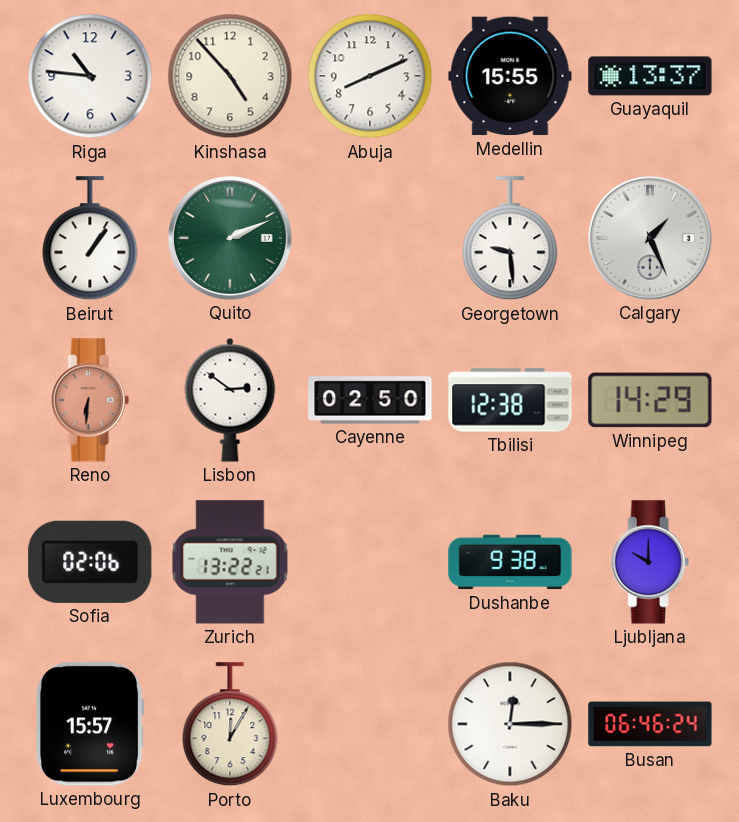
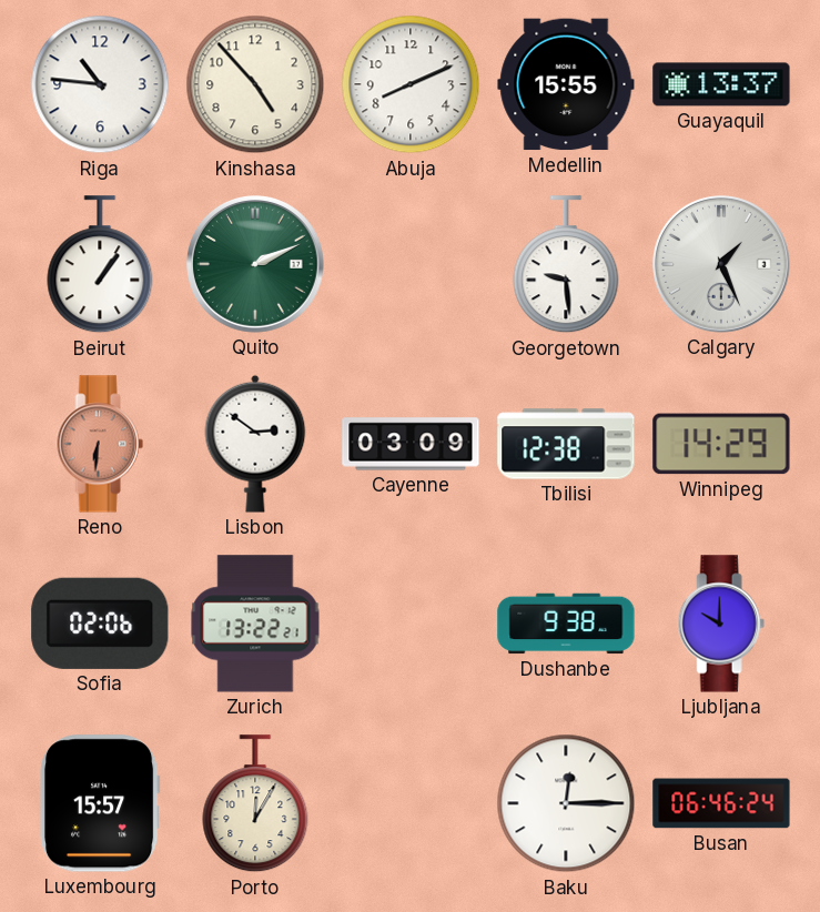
Cayenne: 02:50 -> 03:09 (411, 444)
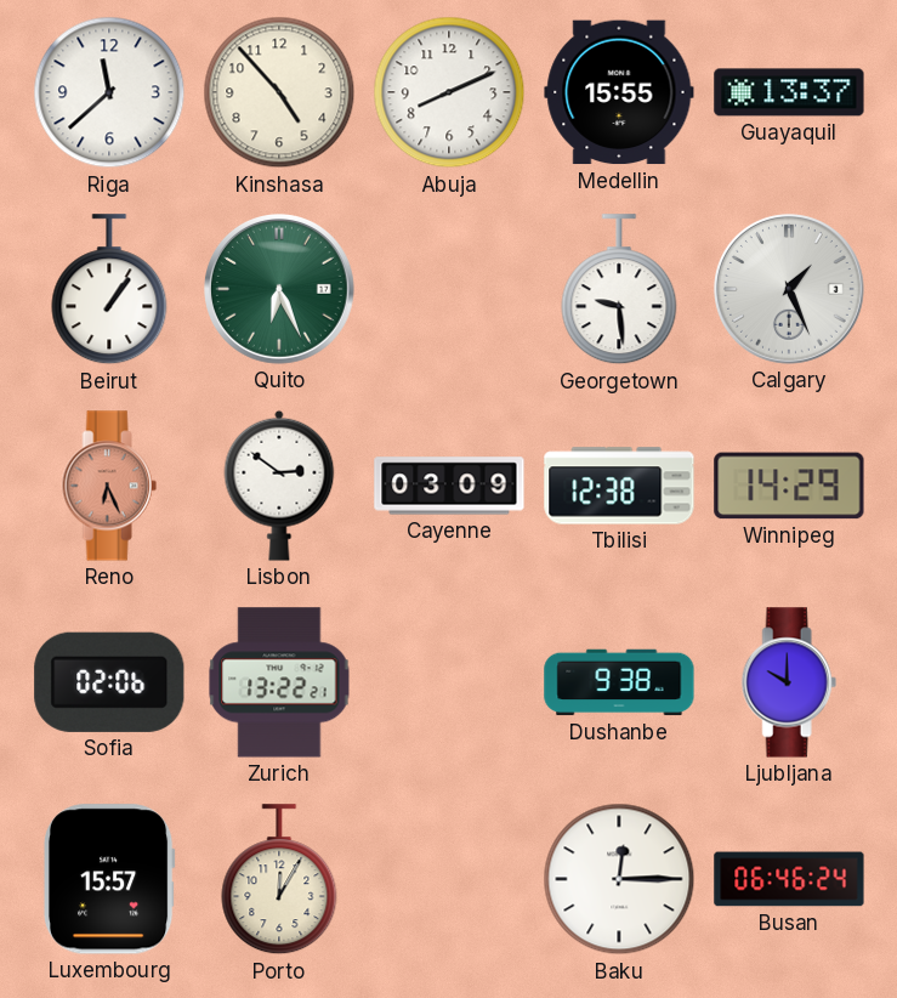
Riga: 10:46 -> 11:38 (109, 92)
Quito: 2:11 -> 6:26 (280, 290)
Reno: 6:31 -> 6:26 (109, 486)
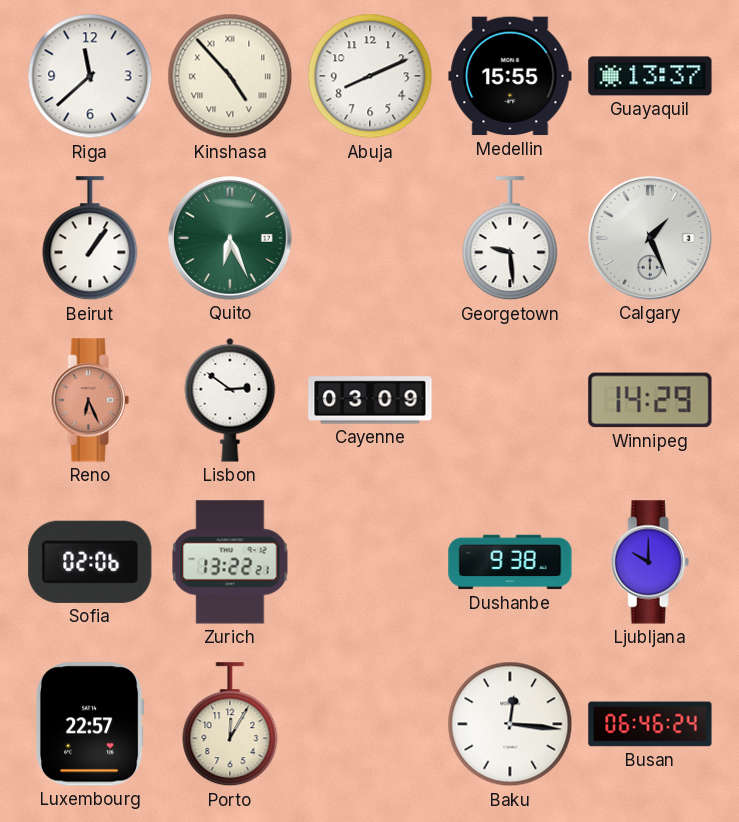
Kinshasa numerals: Arabic -> Roman (230, 76)
Tbilisi: 12:38 -> none (619, 486)
Luxembourg: 15:57 -> 22:57 (90, 724)
Baku: 12:15 -> 12:16 (510, 724)
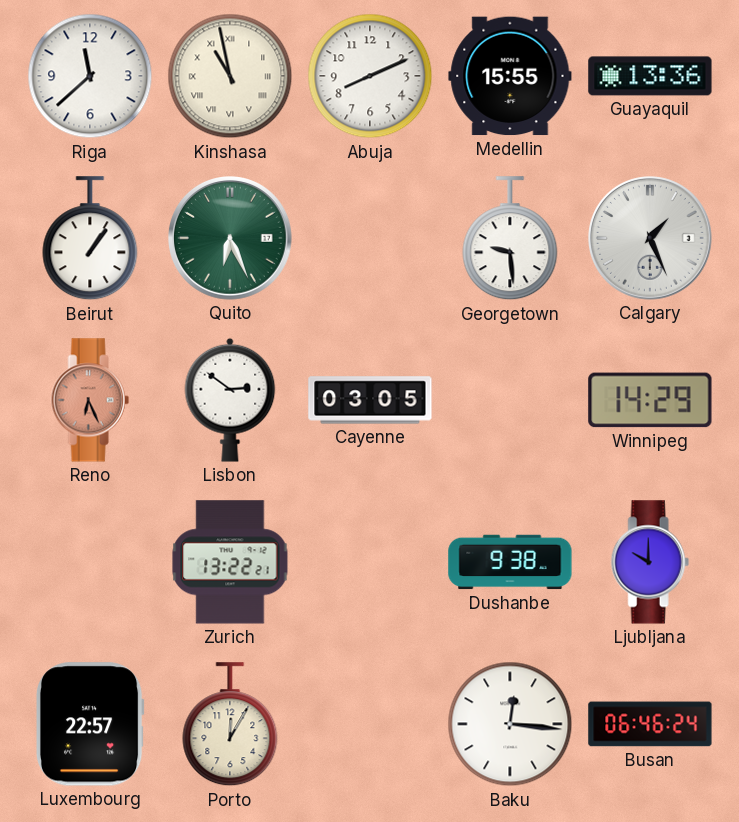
Kinshasa: 4:53 -> 10:58 (230, 76)
Guayaquil: 13:37 -> 13:36 (650, 76)
Cayenne: 03:09 -> 03:05 (370, 400)
Sofia: 02:06 -> none (90, 562)
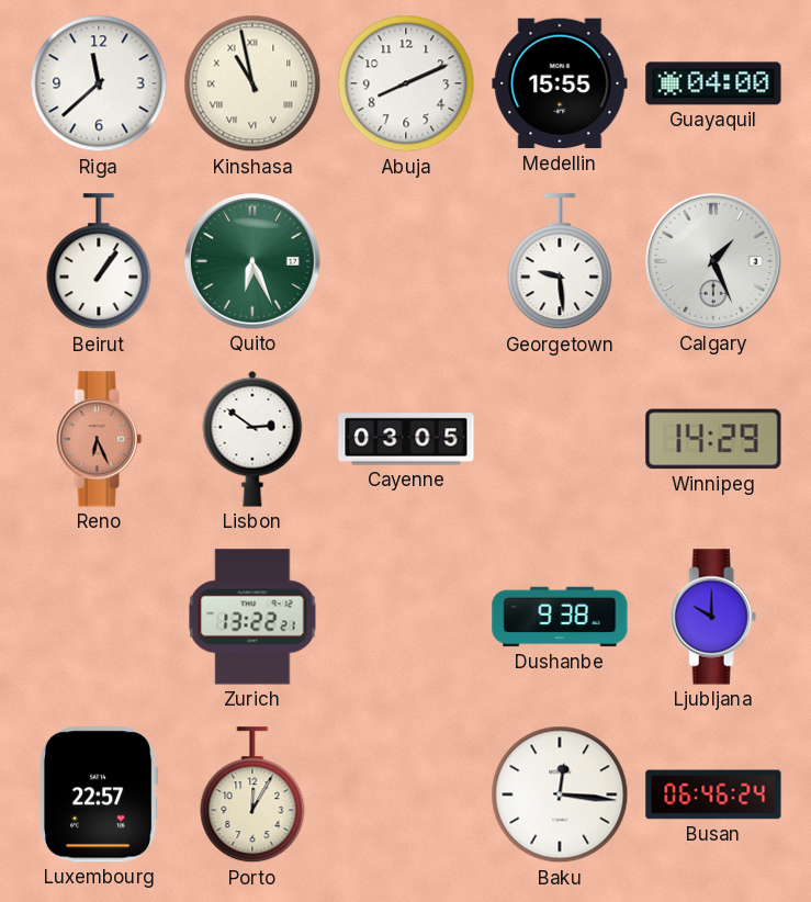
Guayaquil: 13:36 -> 04:00 (713, 83)
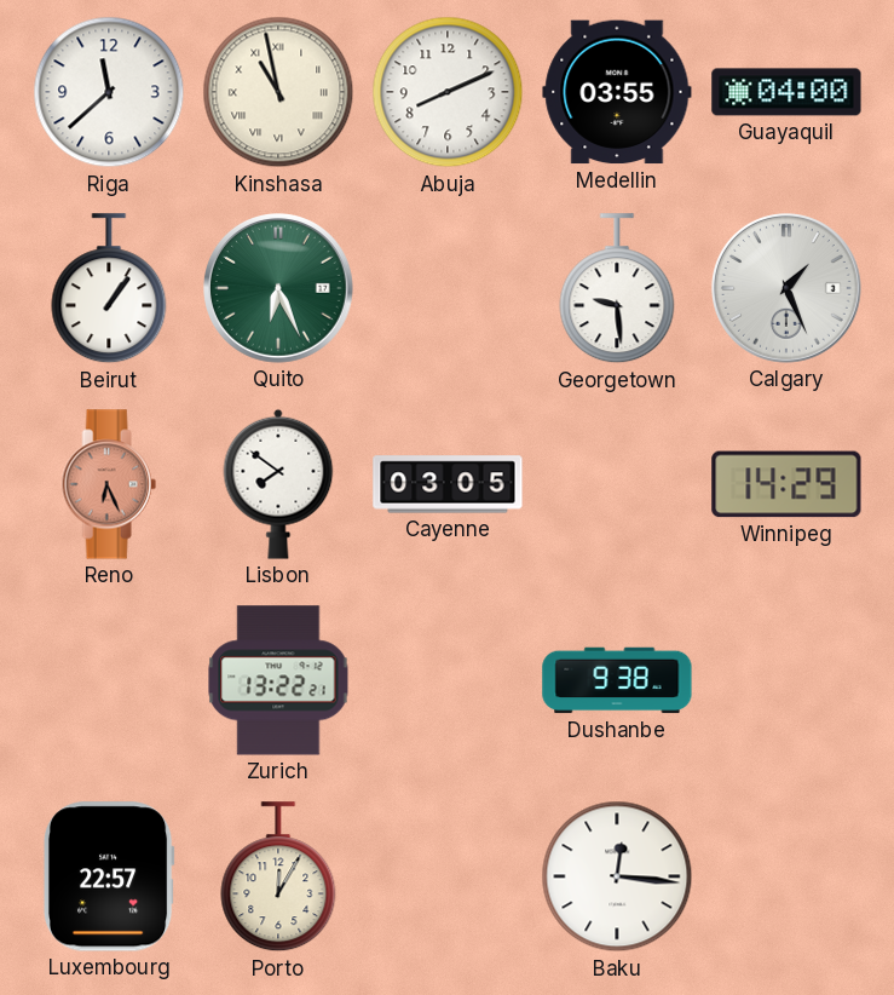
Medellin: 15:55 -> 03:55 (617, 92)
Lisbon: 2:51 -> 7:51 (278, 484)
Ljubljana: 10:00 -> none (713, 617)
Busan: 06:46 -> none (713, 794)
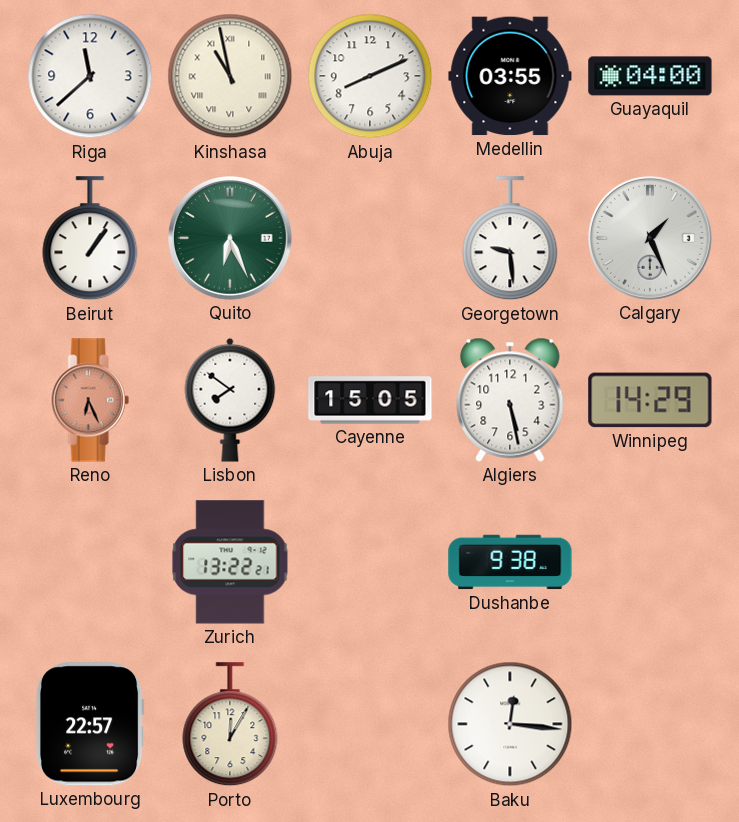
Cayenne: 03:05 -> 15:05 (370, 400)
Algiers: none -> 5:28 (510, 400)
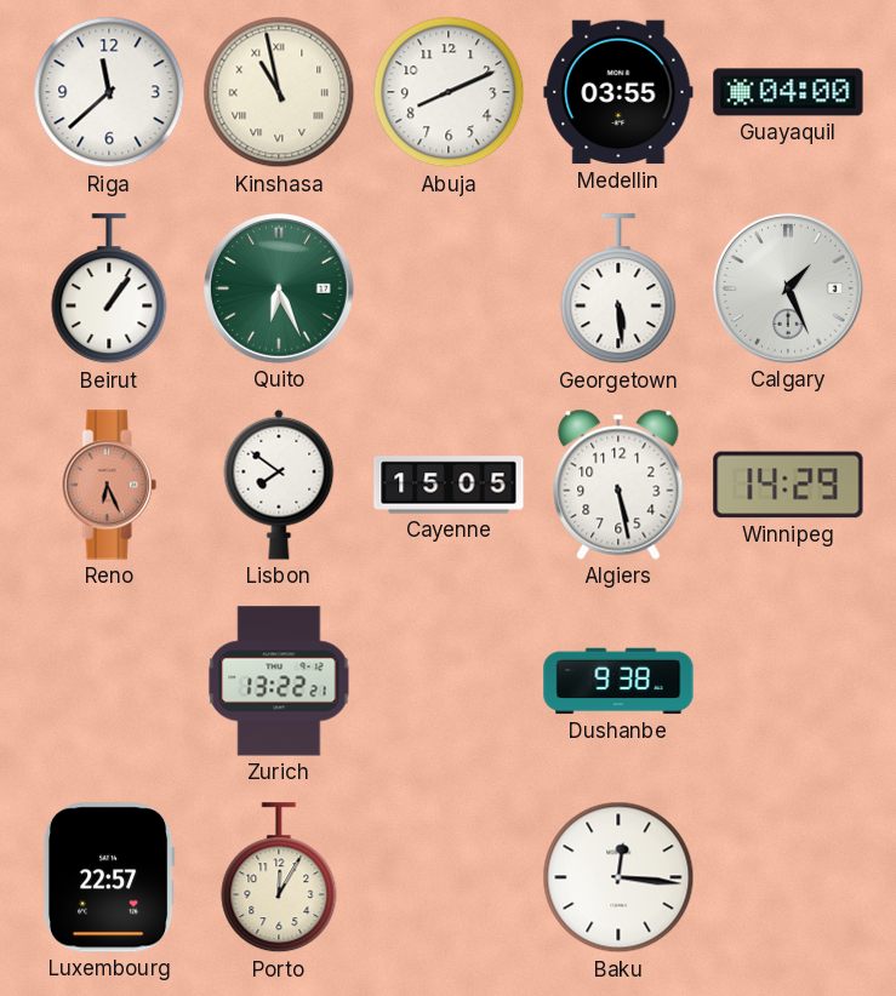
Georgetown: 9:29 -> 5:29 (618, 290)
